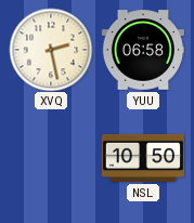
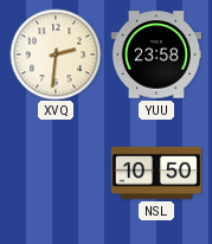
XVQ: 2:28 -> 2:31 (56, 54)
YUU: 06:58 -> 23:58 (156, 54)
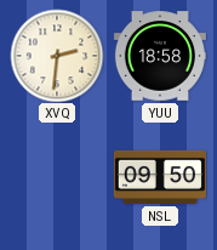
YUU: 23:58 -> 18:58 (160, 56)
NSL: 10:50 -> 09:50 (160, 177)
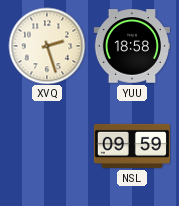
XVQ: 2:31 -> 2:27 (47, 46)
NSL: 09:50 -> 09:59 (132, 146)
